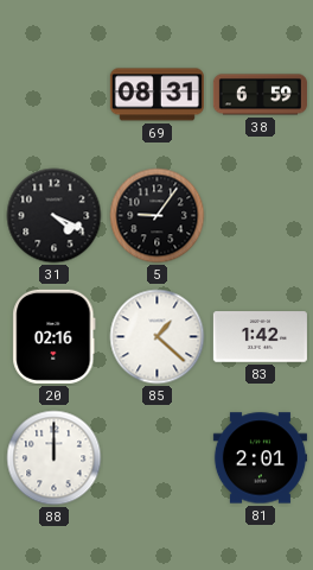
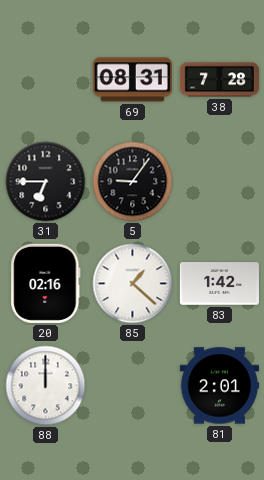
38: 6:59 -> 7:28 (219, 80)
31: 4:19 -> 6:45 (46, 182)
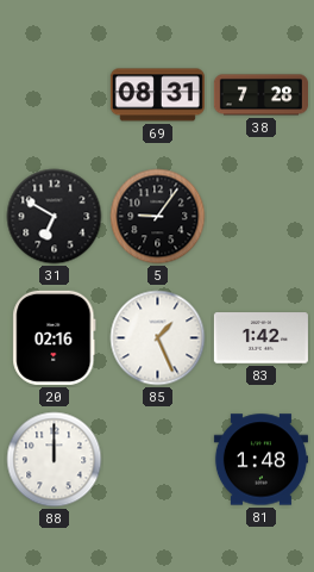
31: 6:45 -> 6:50 (55, 217)
85: 1:22 -> 1:26 (158, 338)
81: 2:01 -> 1:48 (260, 460)
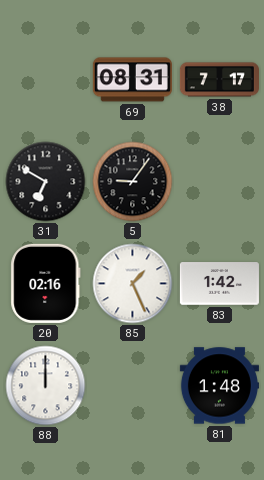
38: 7:28 -> 7:17 (219, 80)
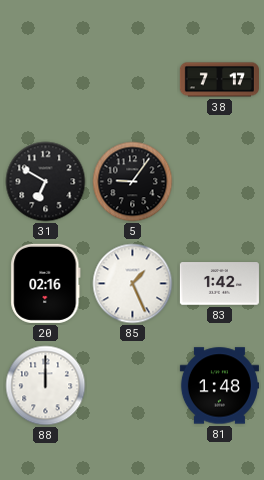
69: 08:31 -> none (132, 80)
